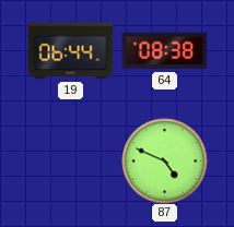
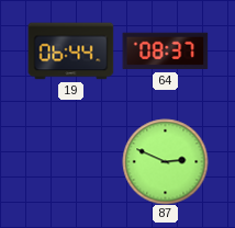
64: 08:38 -> 08:37 (165, 52)
87: 4:49 -> 2:49 (165, 161)
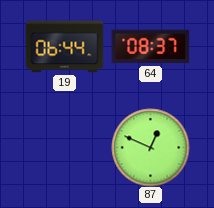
87: 2:49 -> 12:49 (150, 147)
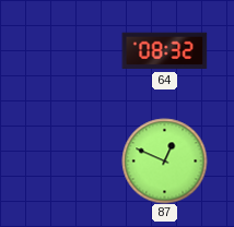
19: 06:44 -> none (64, 47)
64: 08:37 -> 08:32 (164, 51)
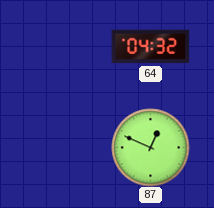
64: 08:32 -> 04:32 (150, 47)
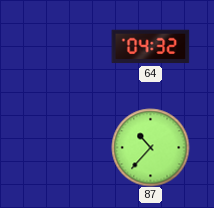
87: 12:49 -> 10:37 (150, 147)
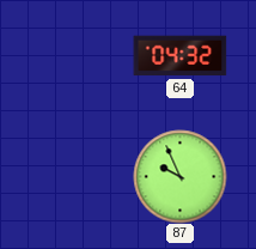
87: 10:37 -> 9:56 (179, 176)
